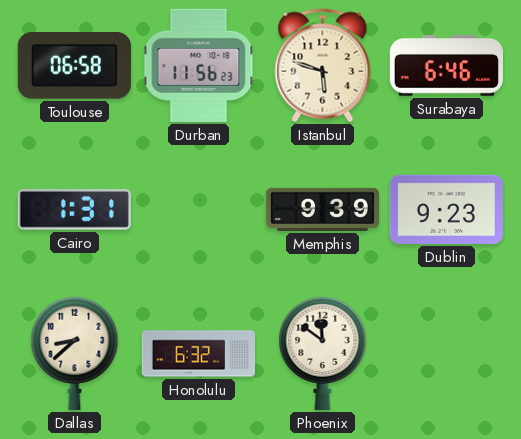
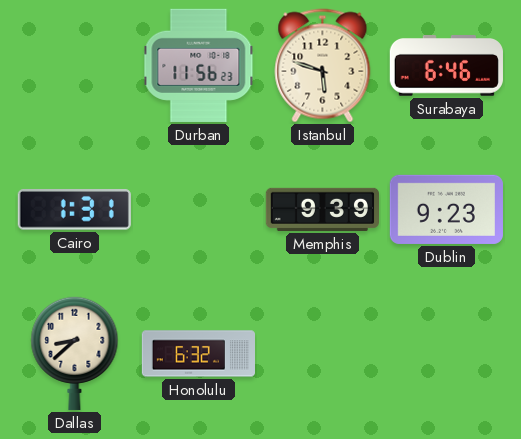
Toulouse: 06:58 -> none (74, 66)
Phoenix: 11:51 -> none (323, 353)
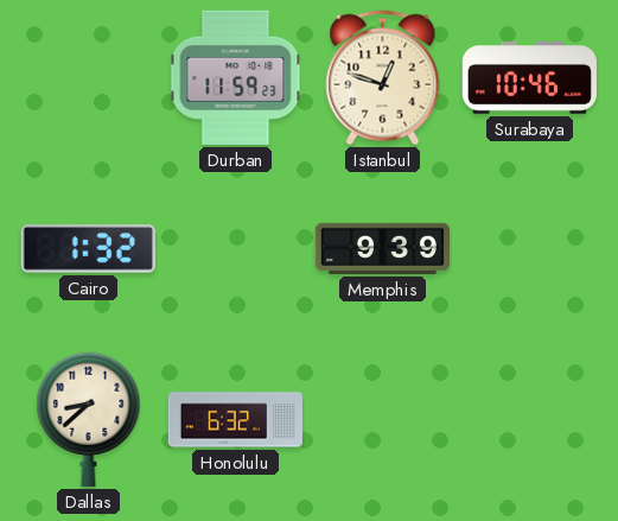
Durban: 11:56 -> 11:59 (236, 77)
Istanbul: 5:48 -> 12:48 (383, 78)
Surabaya: 6:46 -> 10:46 (529, 78)
Cairo: 1:31 -> 1:32 (88, 249)
Dublin: 9:23 -> none (446, 209)
